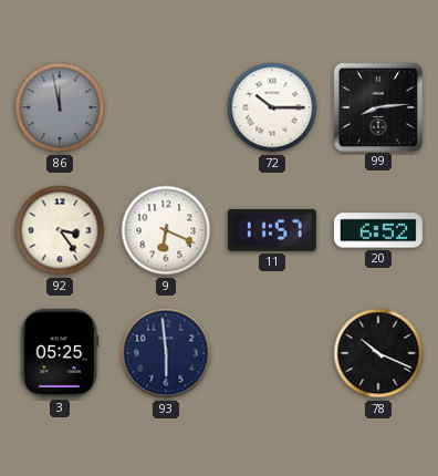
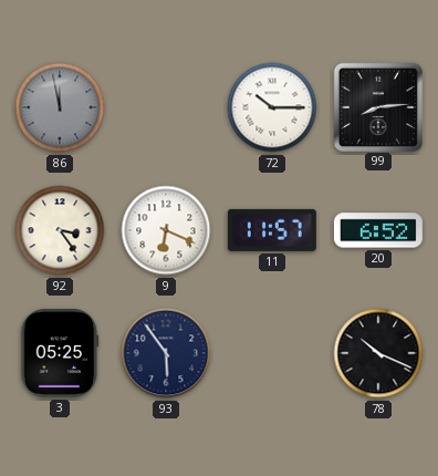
93: 5:59 -> 5:54 (166, 353)
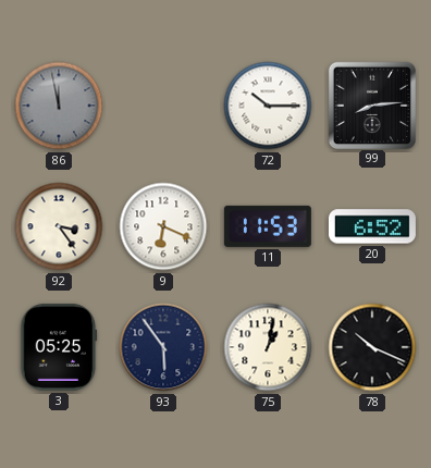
11: 11:57 -> 11:53 (268, 226)
75: none -> 1:02 (268, 347)
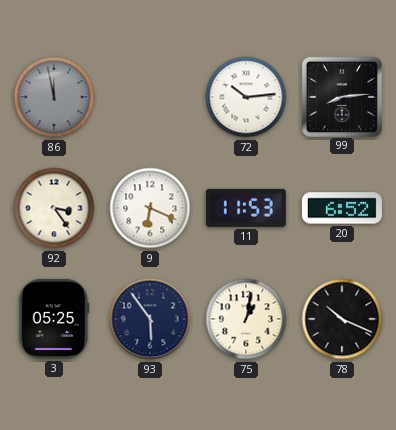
72: 10:15 -> 10:14 (246, 97)
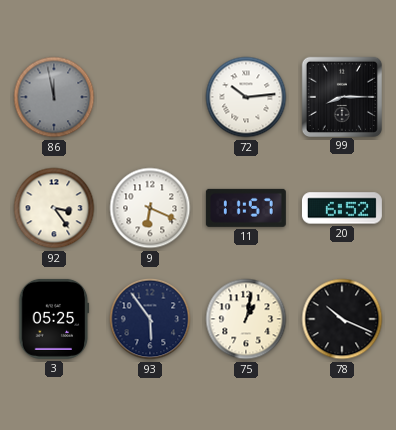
99: 8:14 -> 8:15 (341, 96)
11: 11:53 -> 11:57 (246, 208)
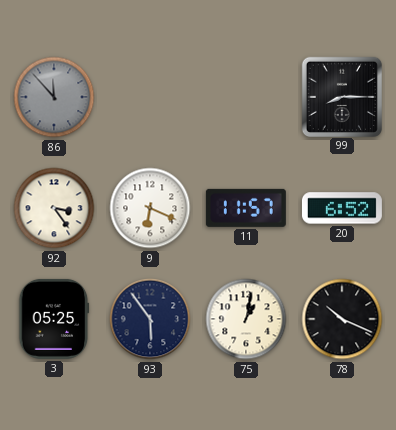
86: 11:58 -> 11:53 (54, 97)
72: 10:14 -> none (246, 97)
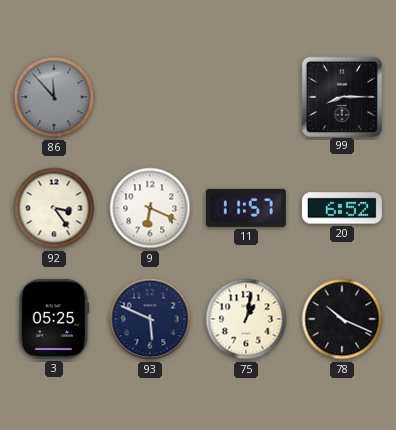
93: 5:54 -> 5:49 (150, 319)
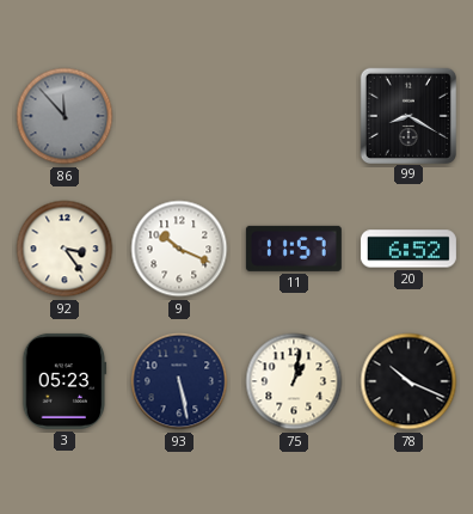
99: 8:15 -> 8:20 (407, 115)
9: 6:19 -> 10:19 (179, 249)
3: 05:25 -> 05:23 (64, 381)
93: 5:49 -> 5:28 (179, 381)
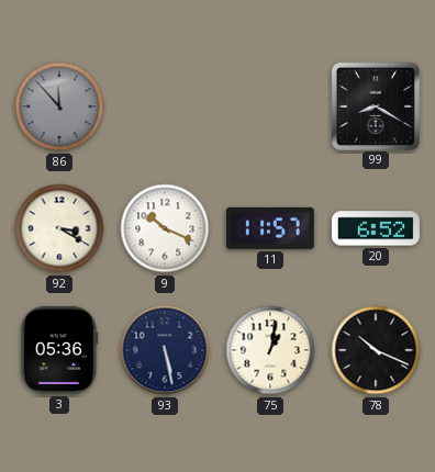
92: 3:24 -> 3:20 (59, 228)
3: 05:23 -> 05:36 (59, 350)
